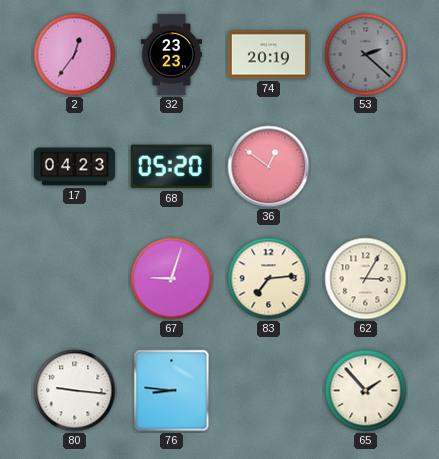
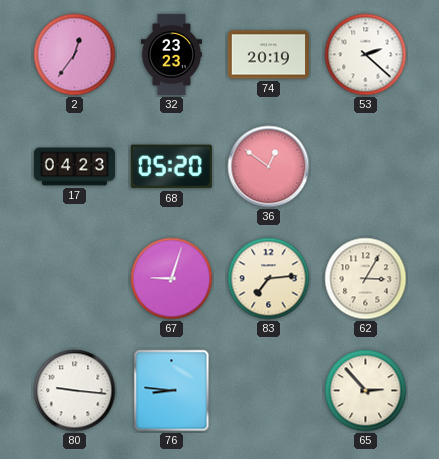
53 dial: grey -> white (366, 55)
65: 1:53 -> 2:53 (366, 391)
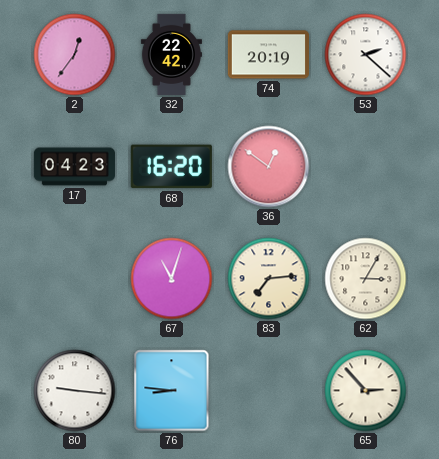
32: 23:23 -> 22:42 (171, 54)
68: 05:20 -> 16:20 (171, 167)
67: 9:03 -> 11:03 (172, 279)
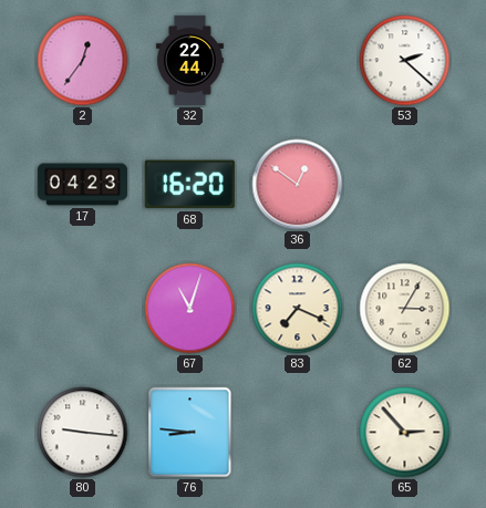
32: 22:42 -> 22:44 (189, 60)
74: 20:19 -> none (268, 55)
83: 7:14 -> 7:19 (298, 309)
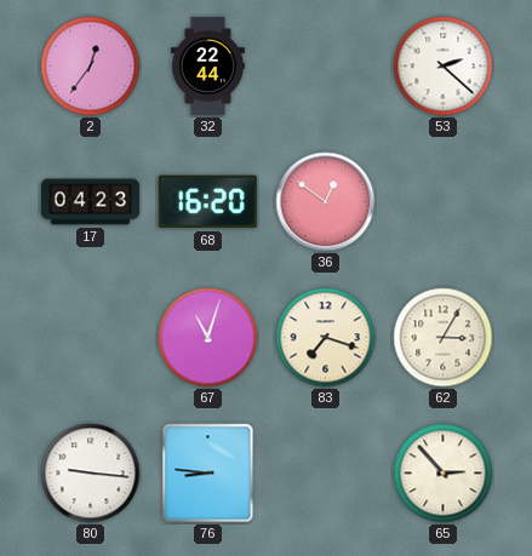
83: 7:19 -> 7:18 (326, 338)
